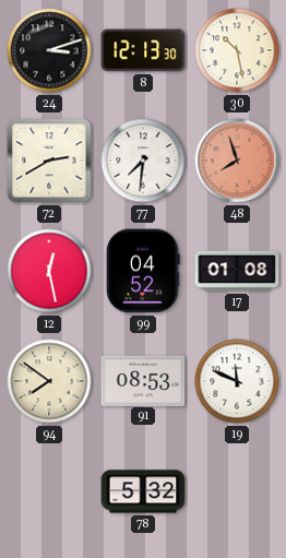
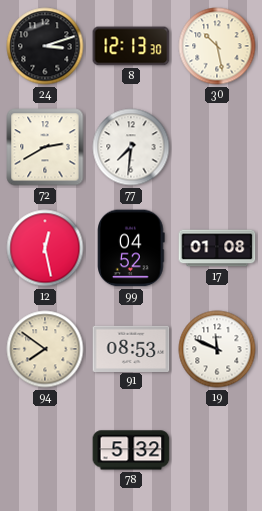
48: 7:57 -> none (237, 161)
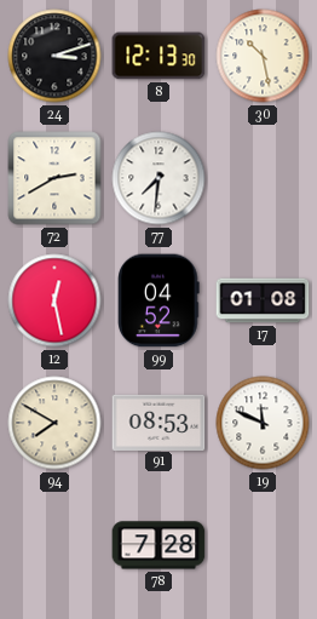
94: 7:51 -> 7:50 (54, 423)
78: 5:32 -> 7:28 (158, 545)
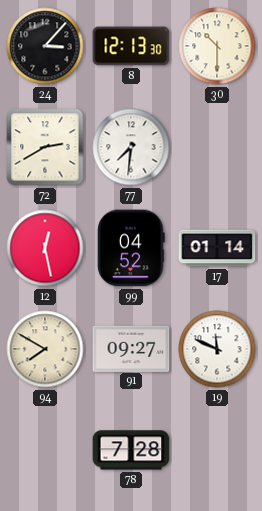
24: 3:12 -> 3:07 (45, 46)
30: 10:28 -> 10:30 (217, 46)
17: 01:08 -> 01:14 (217, 248)
91: 08:53 -> 09:27 (131, 348)
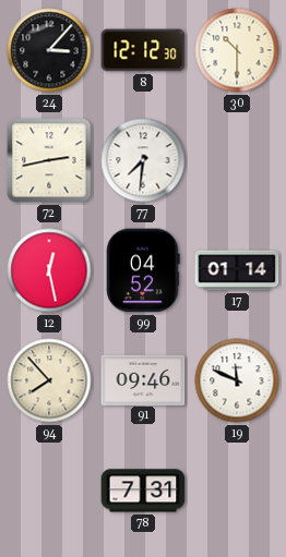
8: 12:13 -> 12:12 (143, 50)
72: 2:40 -> 2:43 (49, 160)
94: 7:50 -> 7:53 (49, 380)
91: 09:27 -> 09:46 (143, 379)
78: 7:28 -> 7:31 (143, 491)
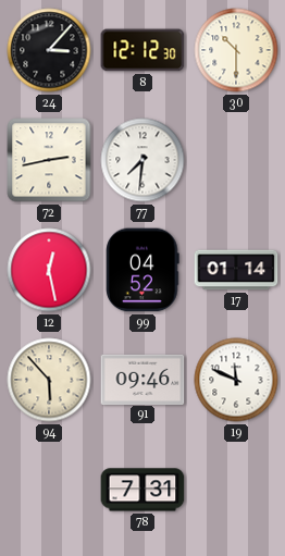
94: 7:53 -> 5:53 (49, 380)
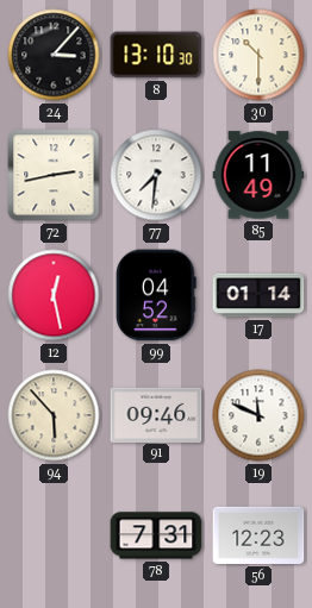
8: 12:12 -> 13:10 (156, 55)
85: none -> 11:49 (258, 175)
56: none -> 12:23 (258, 535)
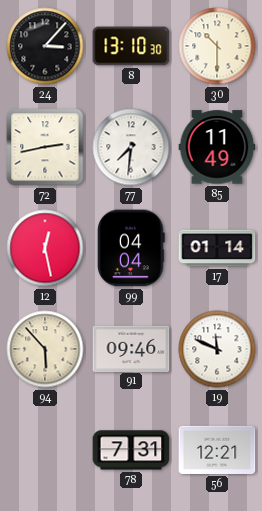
99: 04:52 -> 04:04 (131, 248)
56: 12:23 -> 12:21 (217, 450)
